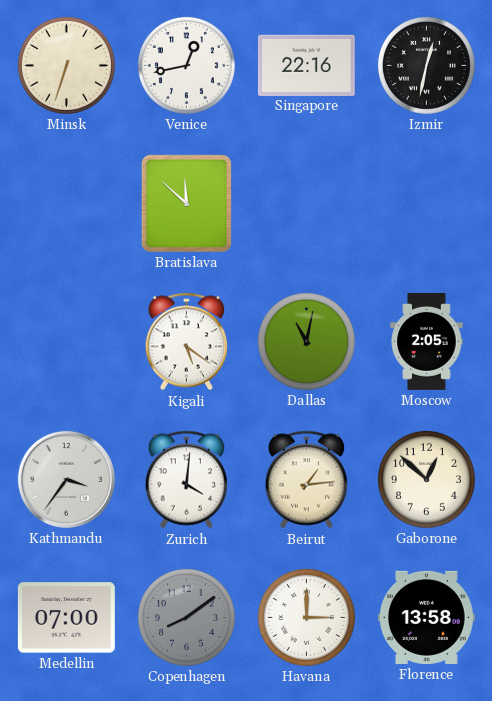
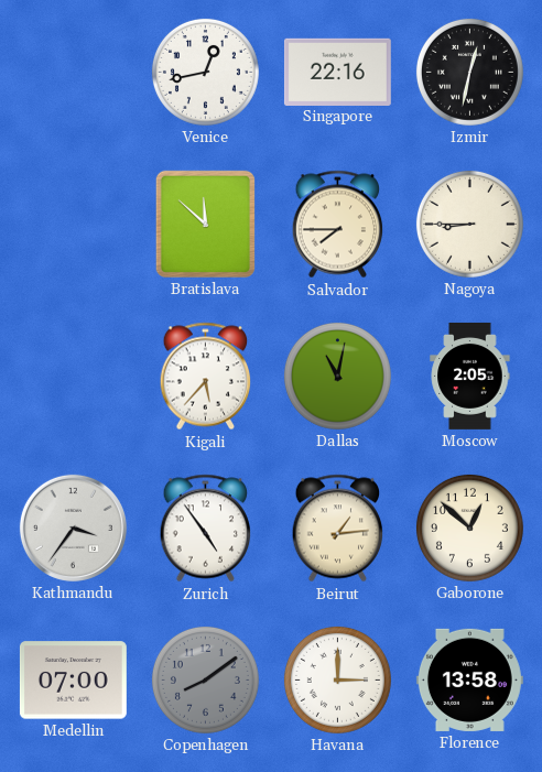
Minsk: 6:33 -> none (66, 65)
Salvador: none -> 7:45 (337, 225)
Nagoya: none -> 8:45 (469, 224)
Kigali: 5:21 -> 5:37 (205, 377)
Zurich: 4:01 -> 4:54 (205, 529)
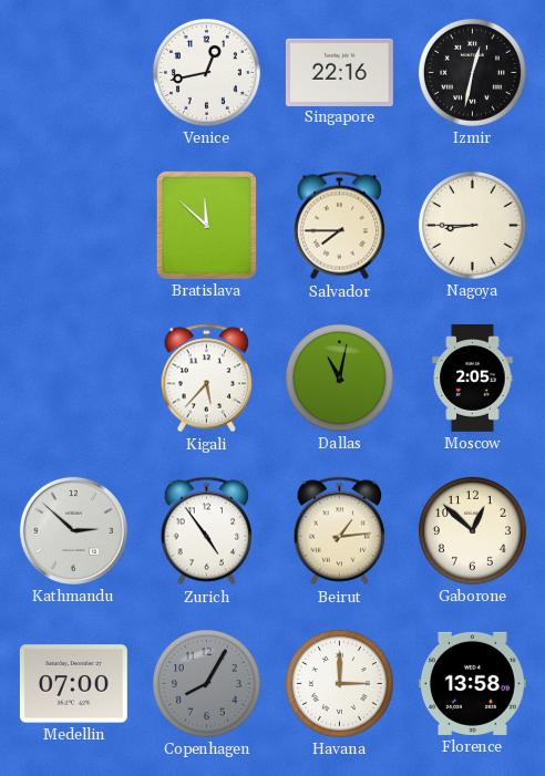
Kathmandu: 3:36 -> 2:52 (73, 530)
Copenhagen: 8:09 -> 8:05 (206, 683)
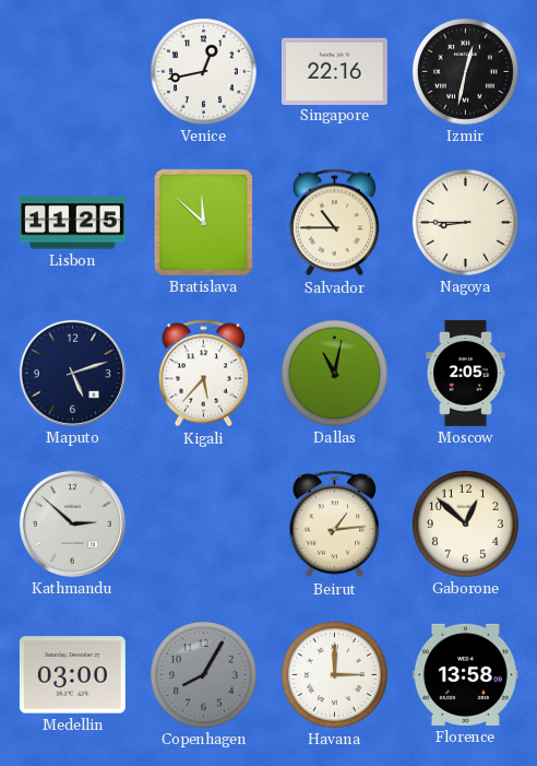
Lisbon: none -> 11:25 (72, 223)
Salvador: 7:45 -> 10:45 (334, 223)
Maputo: none -> 5:12 (72, 373)
Zurich: 4:54 -> none (206, 531)
Medellin: 07:00 -> 03:00 (72, 675)
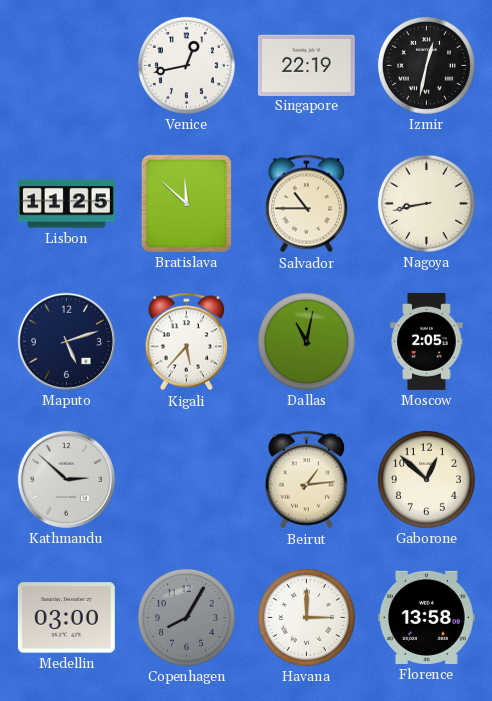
Singapore: 22:16 -> 22:19 (306, 65)
Nagoya: 8:45 -> 8:43 (426, 203)
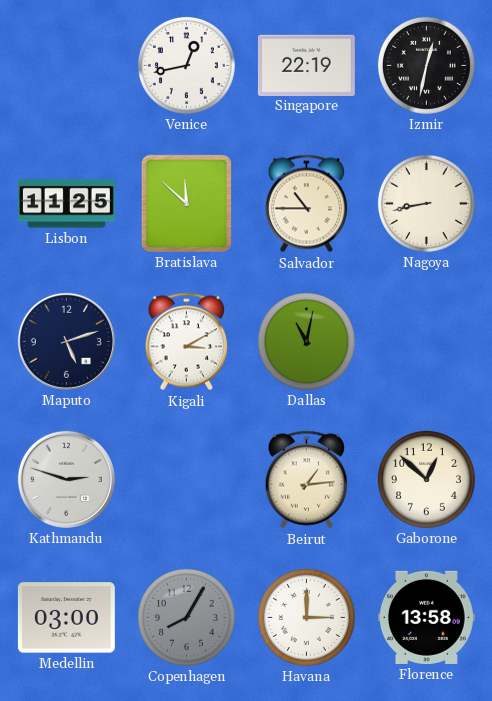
Kigali: 5:37 -> 3:10 (186, 342)
Moscow: 2:05 -> none (427, 341)
Kathmandu: 2:52 -> 2:48 (66, 479)
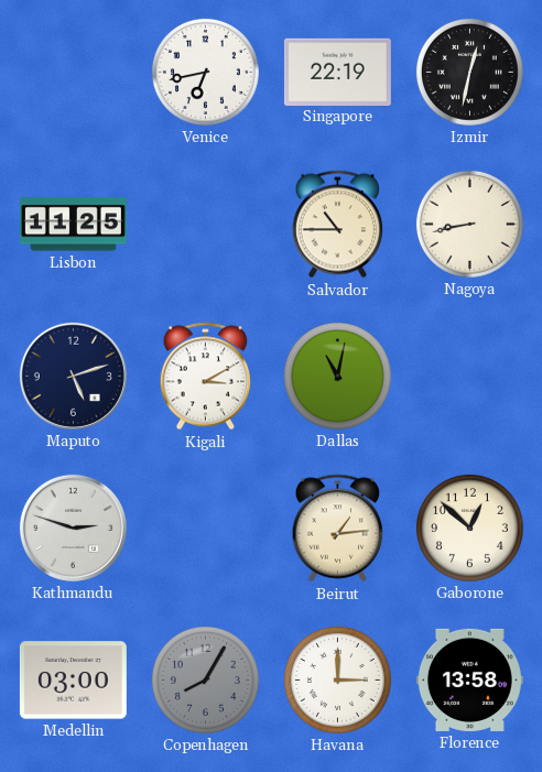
Venice: 12:43 -> 6:43 (205, 72)
Bratislava: 11:52 -> none (186, 203)
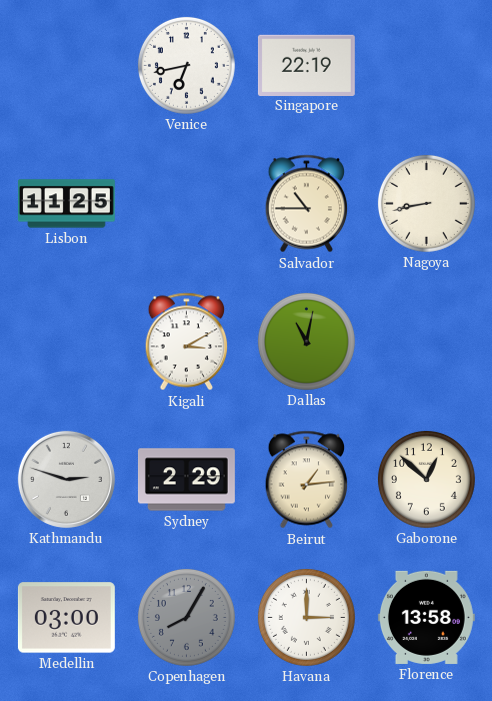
Izmir: 12:32 -> none (469, 72)
Maputo: 5:12 -> none (73, 376)
Sydney: none -> 2:29 (186, 480)
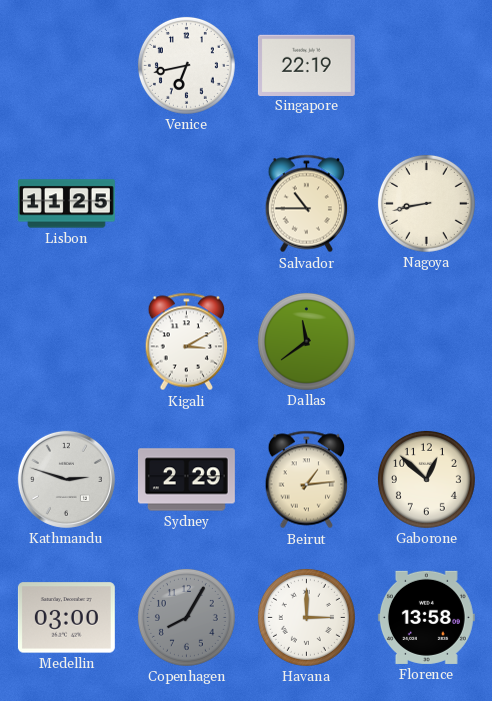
Dallas: 11:02 -> 11:39 (306, 341)
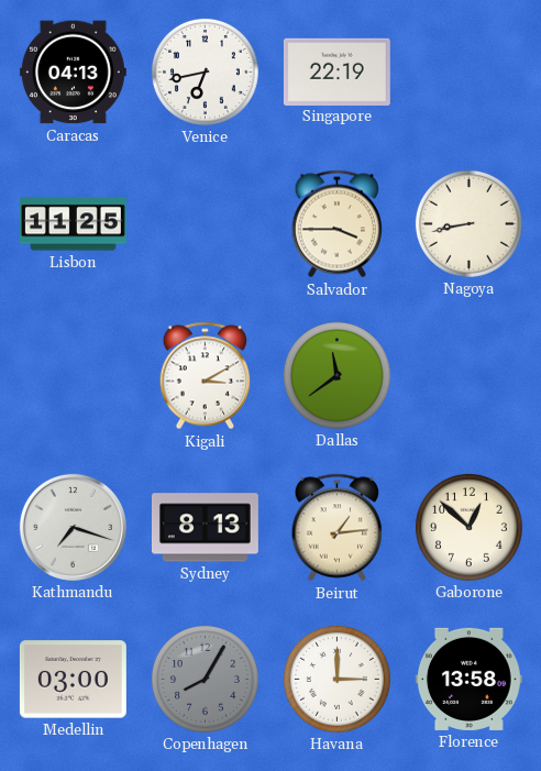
Caracas: none -> 04:13 (73, 73)
Salvador: 10:45 -> 3:45 (336, 224)
Kathmandu: 2:48 -> 7:18 (73, 527)
Sydney: 2:29 -> 8:13 (205, 528)
